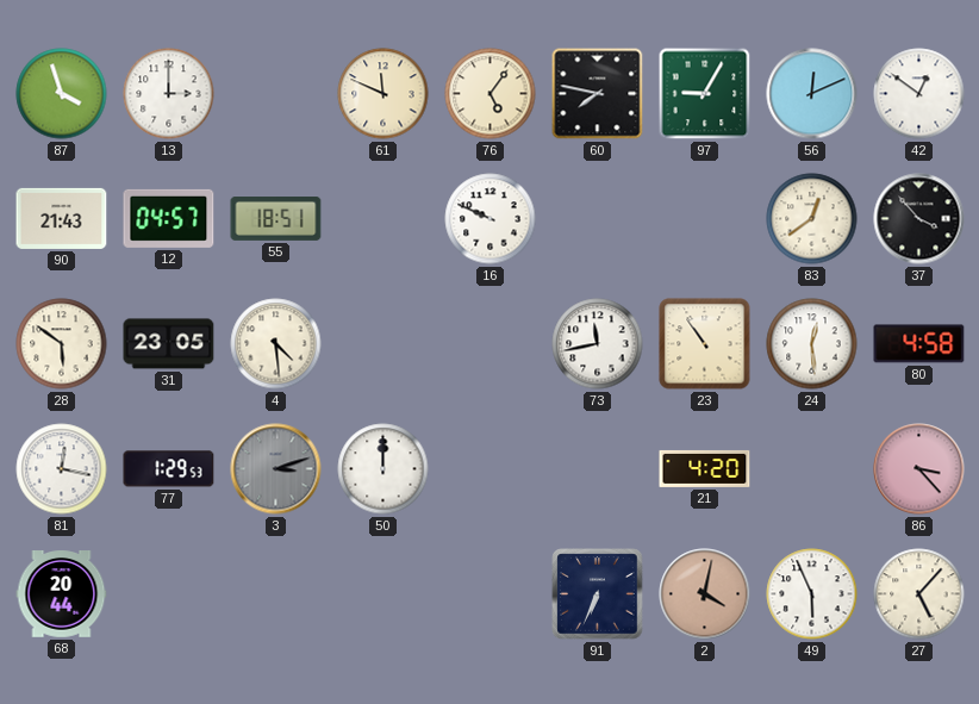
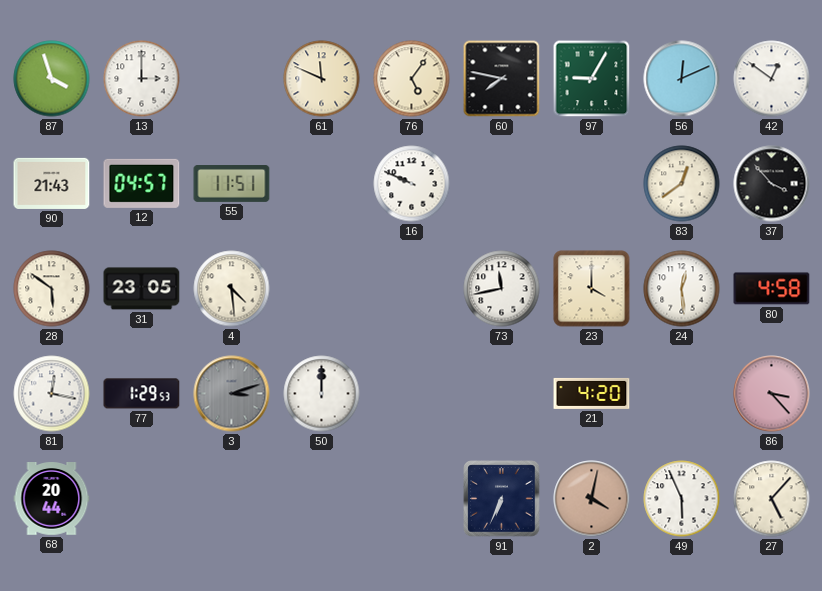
55: 18:51 -> 11:51 (232, 184)
23: 10:54 -> 4:00 (592, 289)
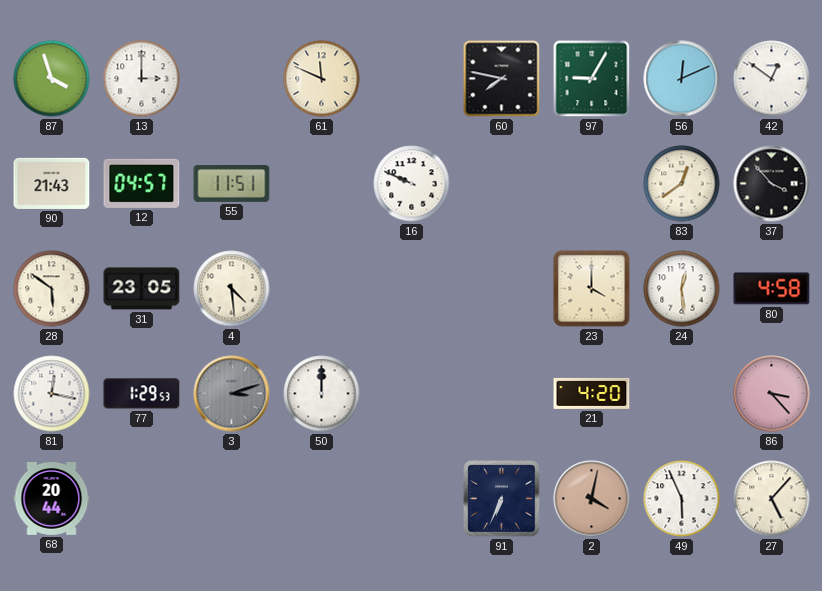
76: 5:06 -> none (412, 79)
73: 11:43 -> none (502, 289)
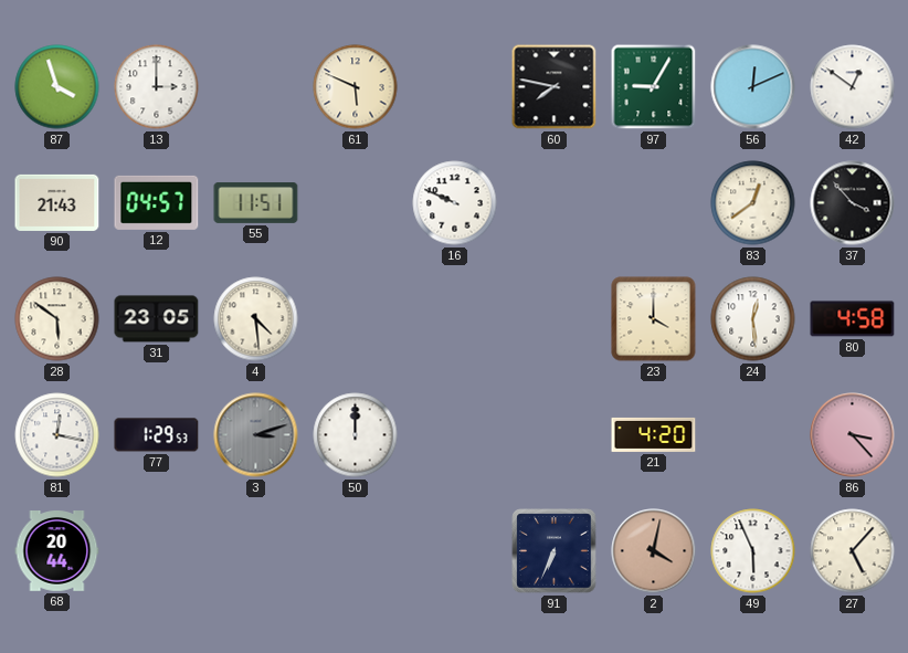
61: 11:49 -> 5:49 (356, 87)
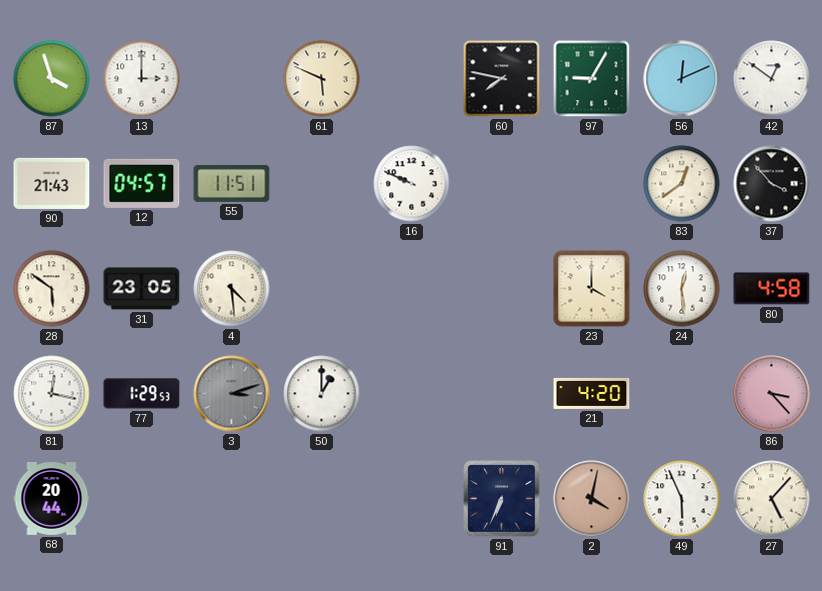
50: 12:00 -> 1:00 (322, 394)
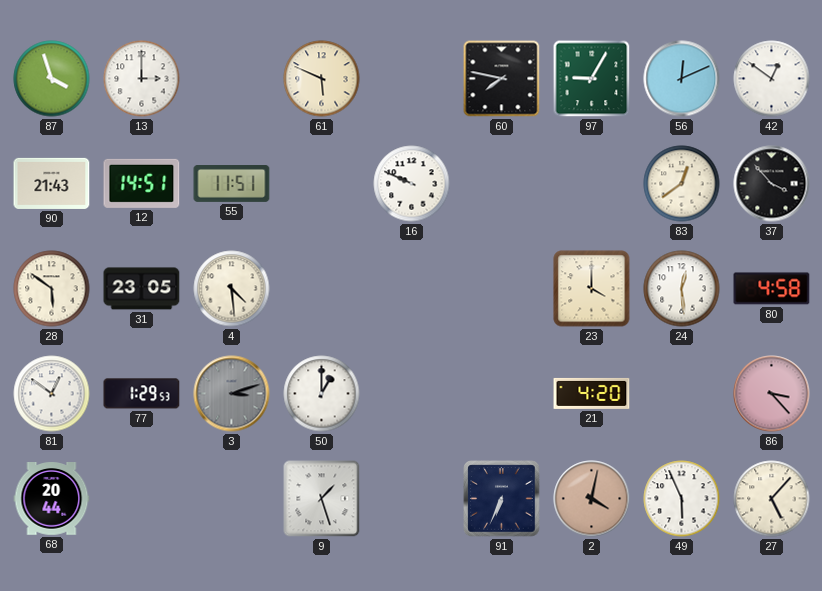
12: 04:57 -> 14:51 (142, 183)
81: 12:17 -> 12:51 (52, 394)
9: none -> 1:27 (322, 499)
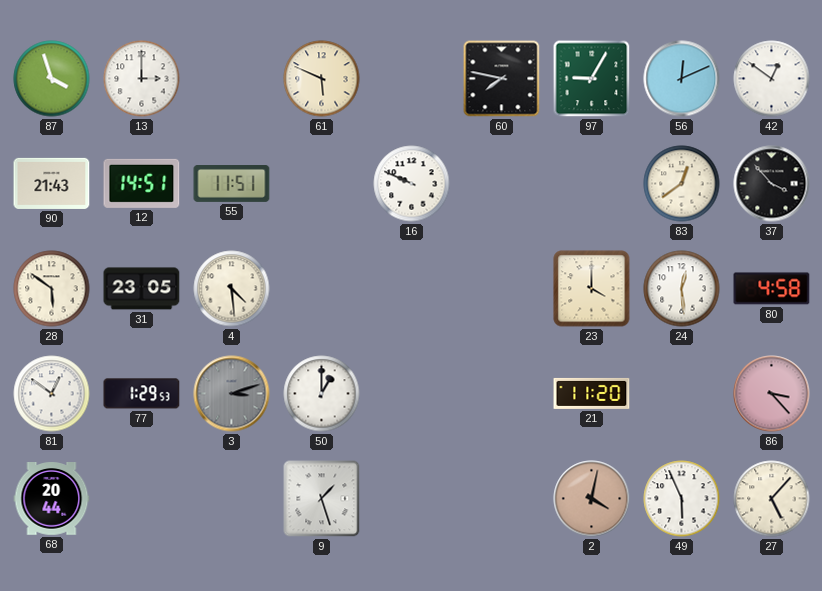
21: 4:20 -> 11:20 (592, 393)
91: 6:34 -> none (502, 499)
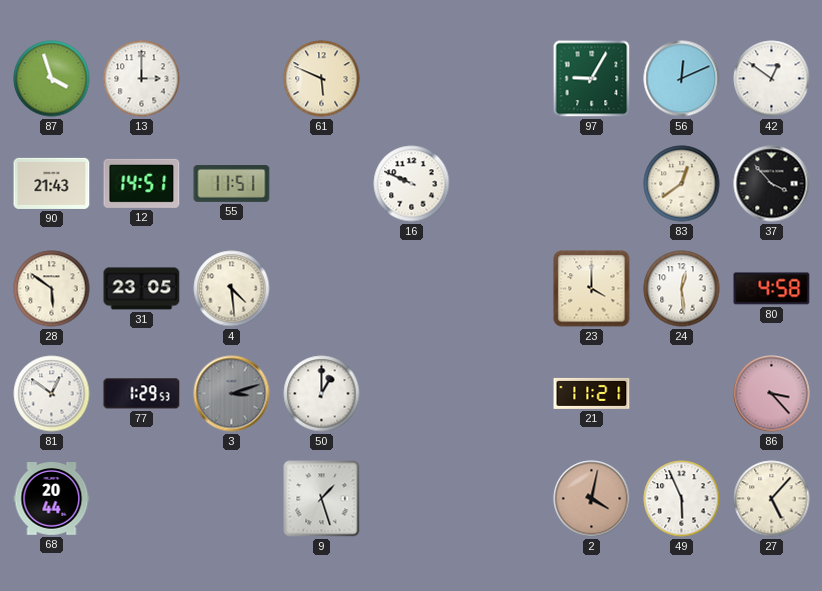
60: 7:47 -> none (502, 79)
21: 11:20 -> 11:21 (592, 393)
